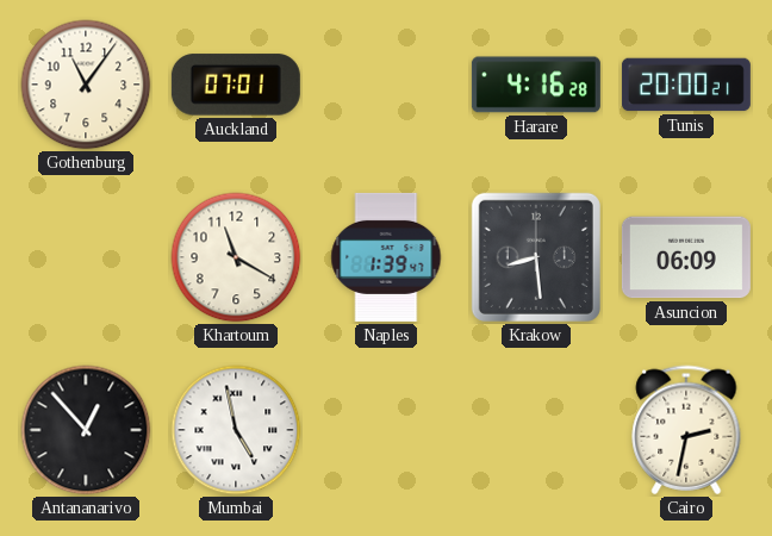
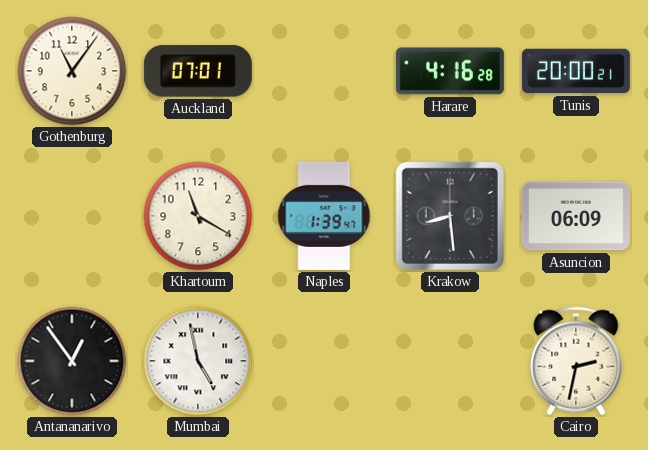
Antananarivo: 12:53 -> 12:54 (72, 361)
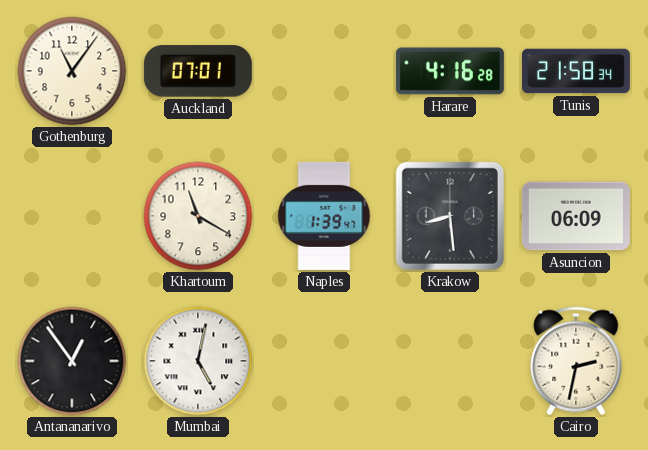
Tunis: 20:00 -> 21:58 (576, 71)
Mumbai: 4:58 -> 5:02 (198, 361)
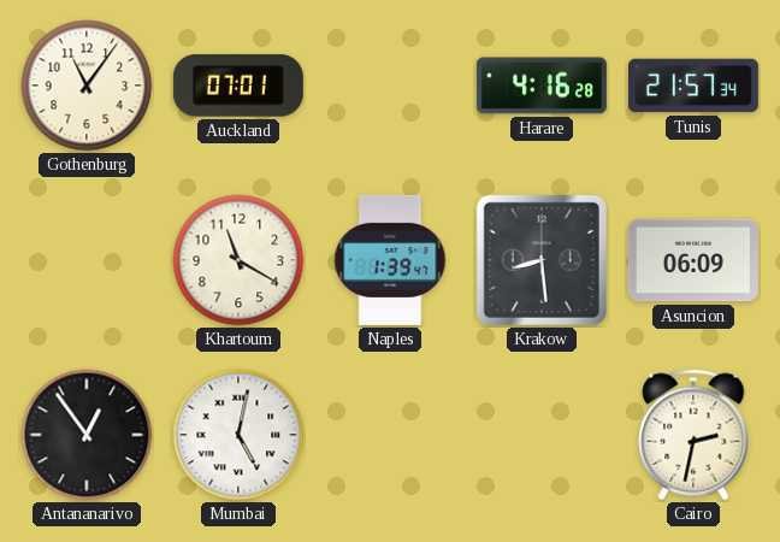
Tunis: 21:58 -> 21:57 (693, 86)
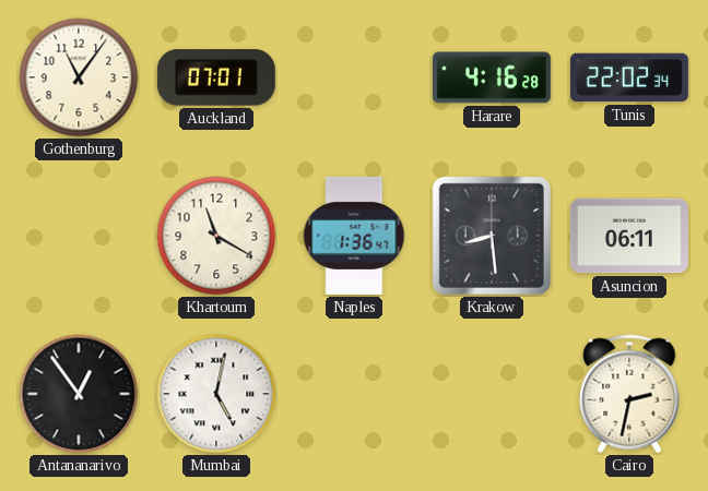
Tunis: 21:57 -> 22:02 (629, 77)
Naples: 1:39 -> 1:36 (354, 236)
Asuncion: 06:09 -> 06:11 (629, 236)
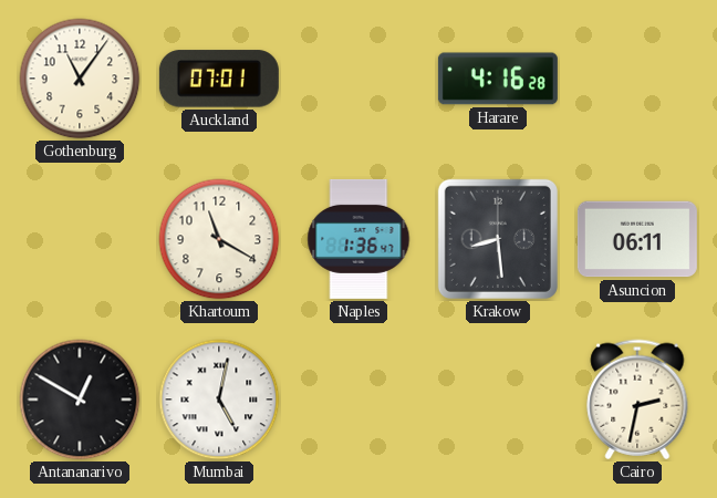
Tunis: 22:02 -> none (629, 77)
Antananarivo: 12:54 -> 12:50 (80, 400)
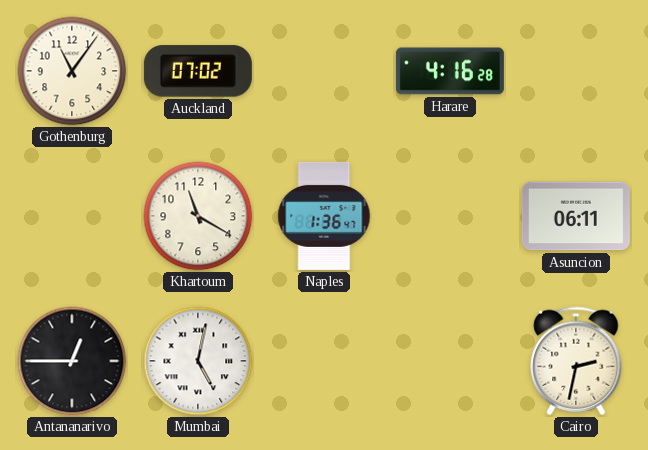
Auckland: 07:01 -> 07:02 (198, 71)
Krakow: 8:29 -> none (498, 239)
Antananarivo: 12:50 -> 12:45 (72, 361)
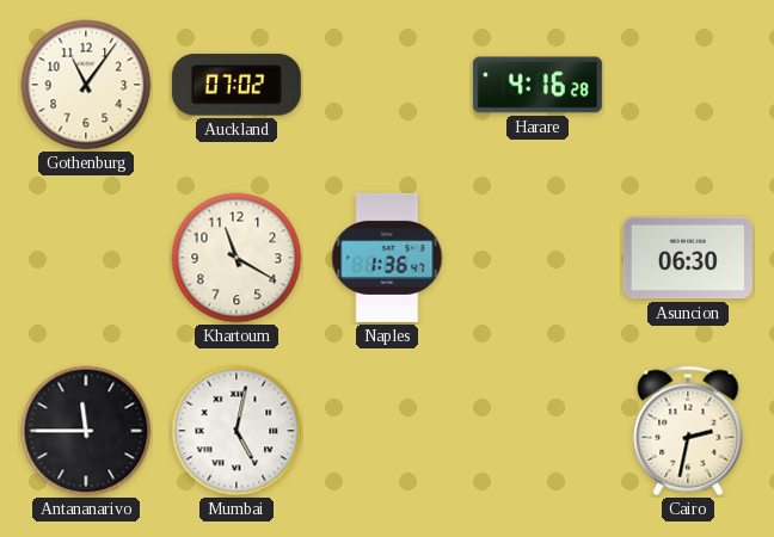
Asuncion: 06:11 -> 06:30 (688, 258)
Antananarivo: 12:45 -> 11:45 (86, 431)
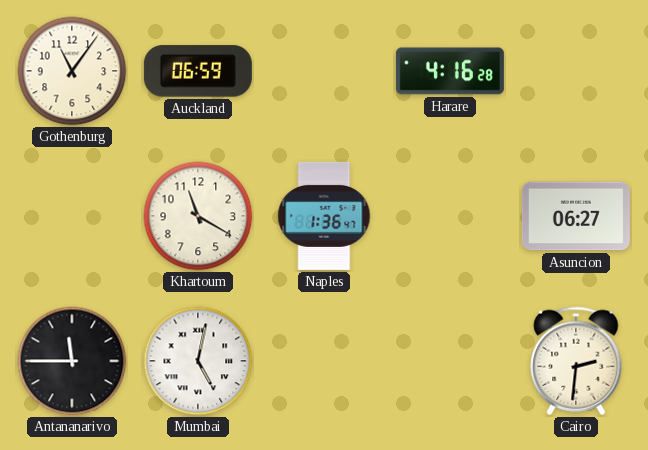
Auckland: 07:02 -> 06:59 (198, 71)
Asuncion: 06:30 -> 06:27 (576, 216)
Cairo: 2:32 -> 2:31 (576, 361)
